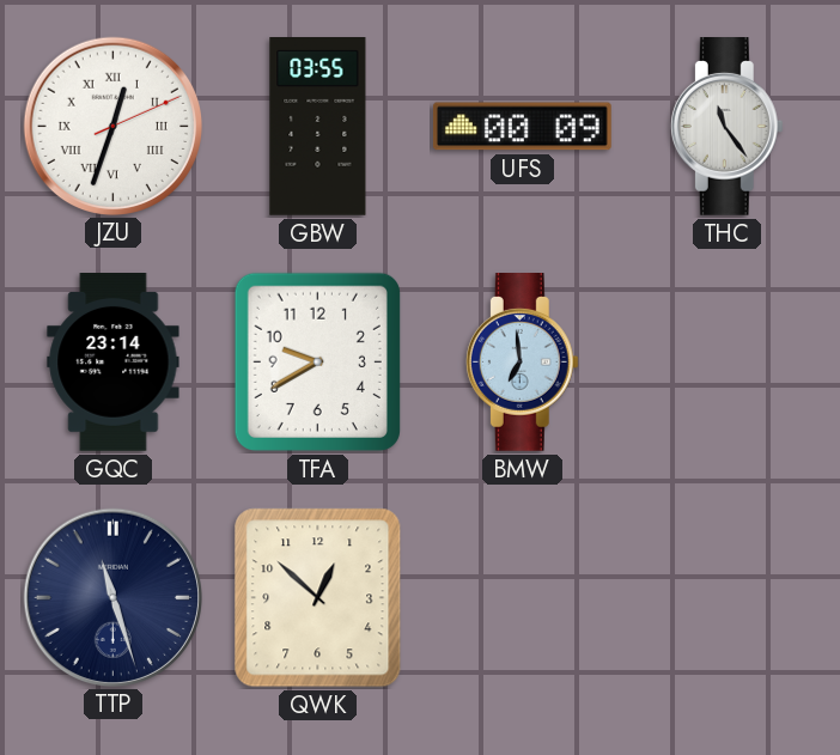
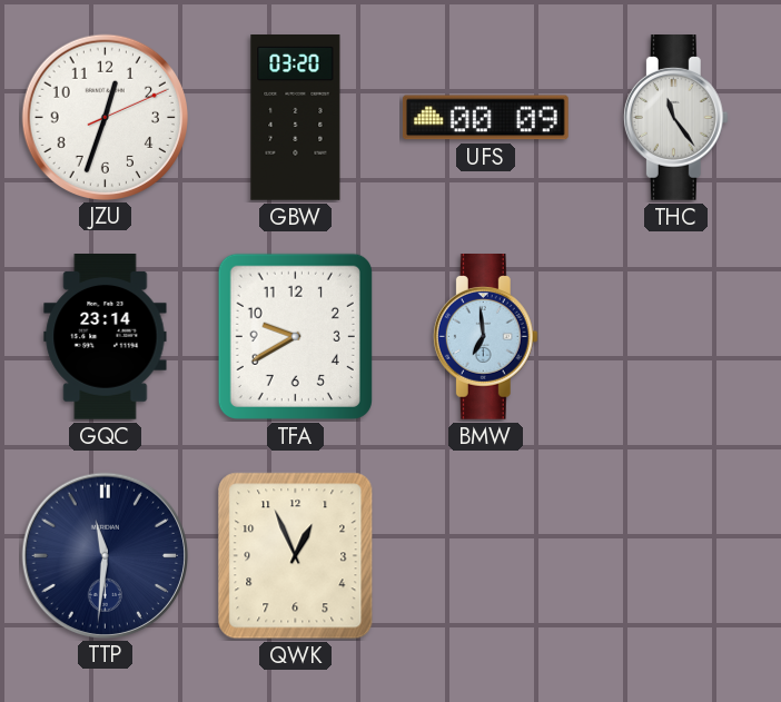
JZU numerals: Roman -> Arabic (105, 117)
GBW: 03:55 -> 03:20 (296, 118)
TTP: 11:27 -> 11:31 (105, 555)
QWK: 12:52 -> 12:56 (296, 556)
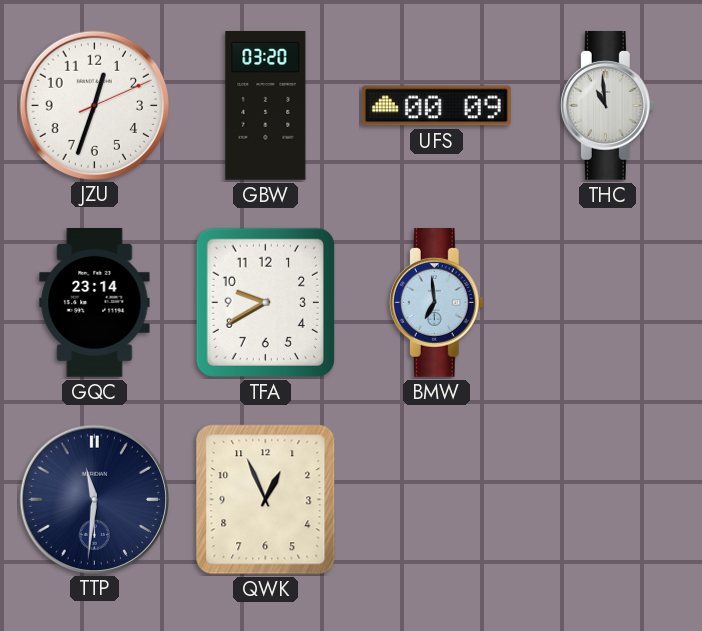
THC: 11:24 -> 10:59 (607, 106)
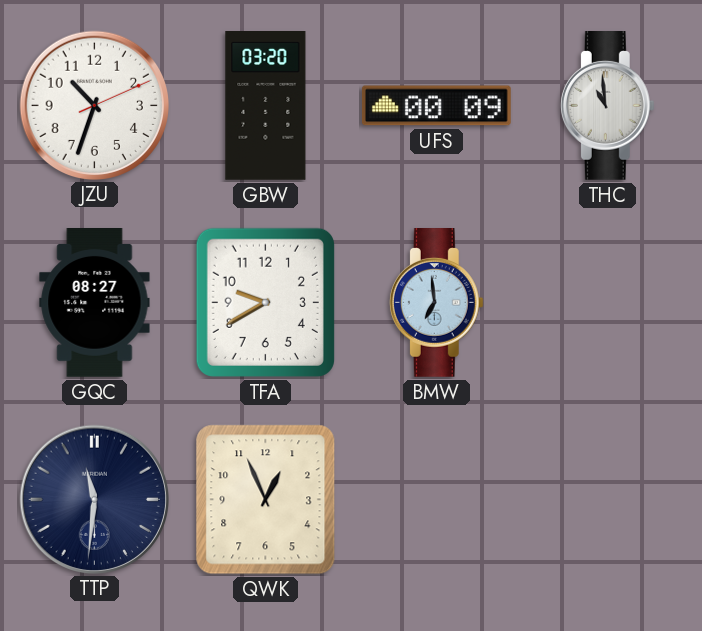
JZU: 12:33 -> 10:33 (94, 105)
GQC: 23:14 -> 08:27 (95, 303)
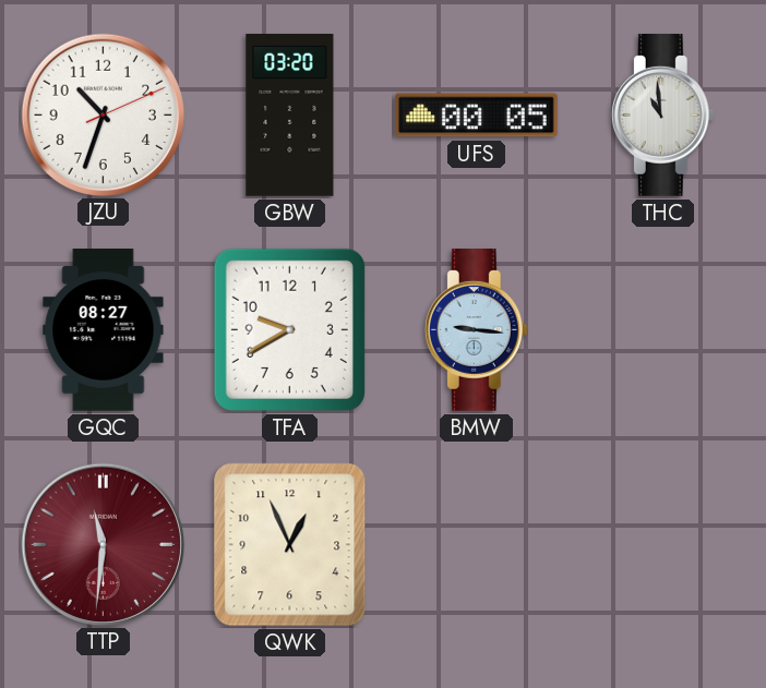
UFS: 00:09 -> 00:05 (476, 116)
BMW: 6:59 -> 9:16 (476, 330)
TTP dial: navy -> burgundy (103, 544)
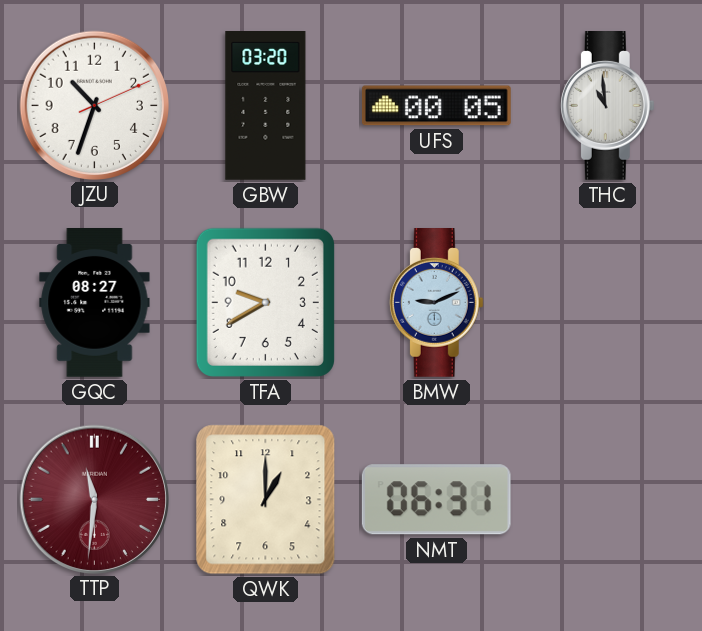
BMW: 9:16 -> 9:11 (436, 303)
QWK: 12:56 -> 1:00 (266, 500)
NMT: none -> 06:31 (436, 500)
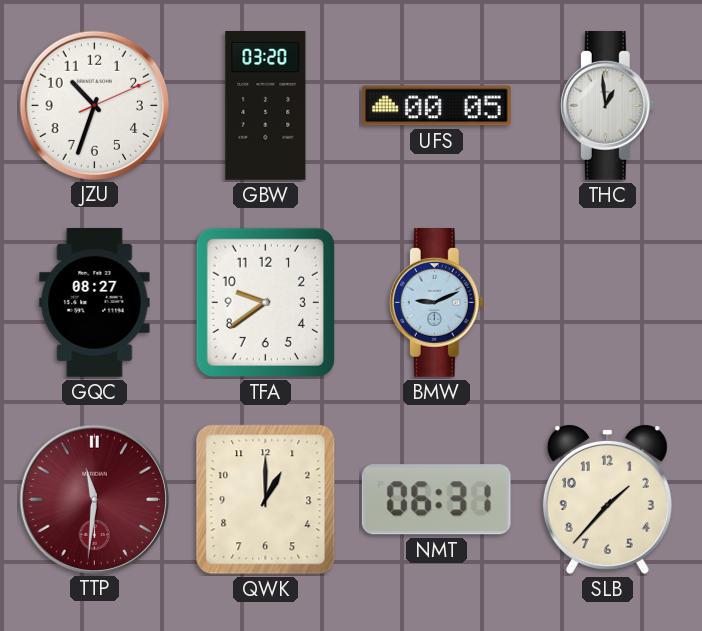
THC: 10:59 -> 12:59 (607, 106)
TFA: 9:40 -> 9:39 (265, 302)
SLB: none -> 1:37 (607, 500)
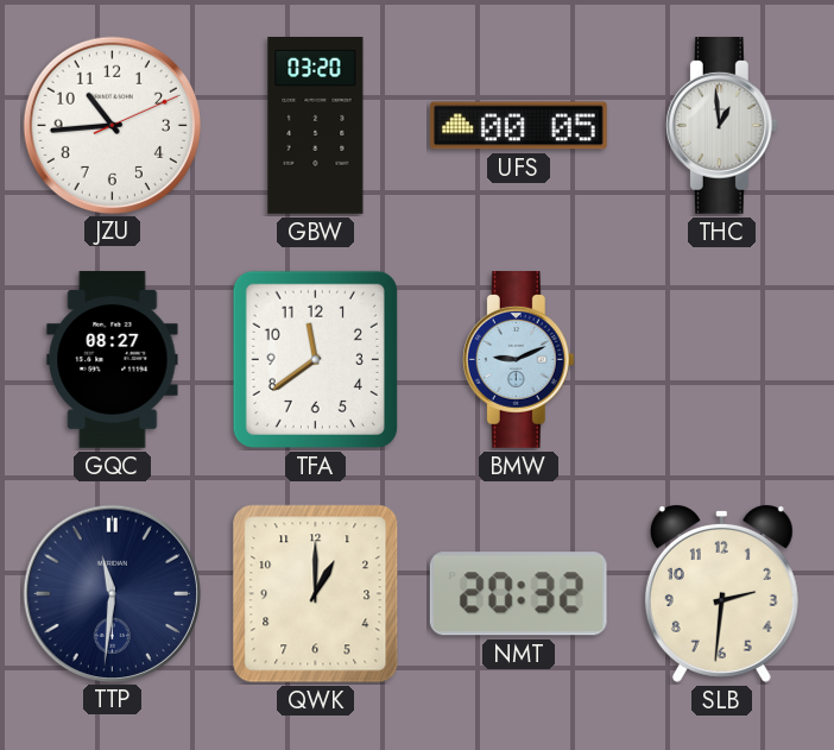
JZU: 10:33 -> 10:44 (112, 125)
TFA: 9:39 -> 11:39 (315, 359)
TTP dial: burgundy -> navy (112, 593)
NMT: 06:31 -> 20:32 (518, 594)
SLB: 1:37 -> 2:31 (721, 594)
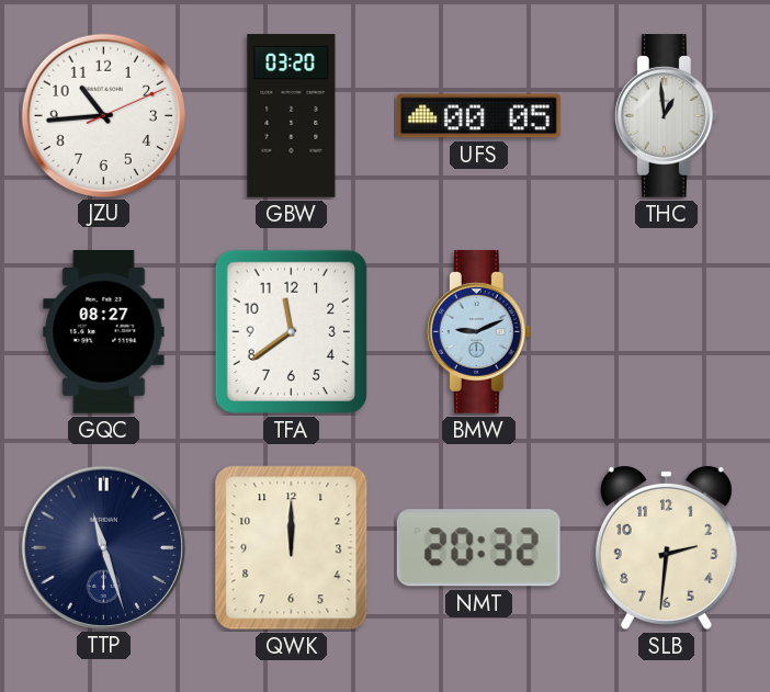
TTP: 11:31 -> 11:27 (103, 547)
QWK: 1:00 -> 12:00 (292, 548)
